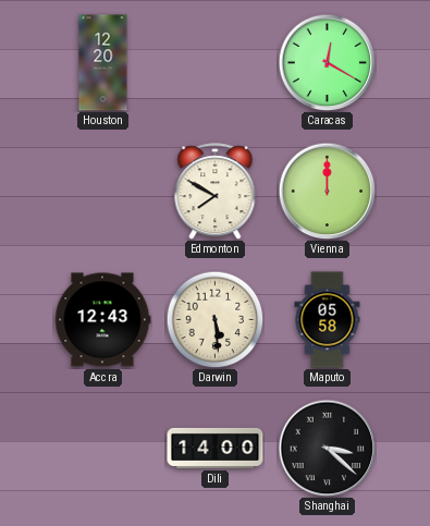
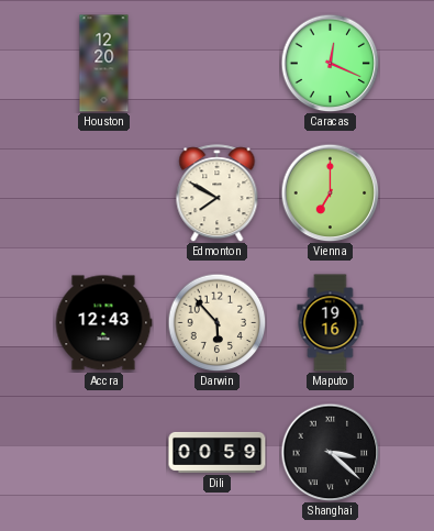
Caracas: 12:20 -> 12:19 (330, 63)
Vienna: 12:00 -> 7:00 (330, 192)
Darwin: 5:29 -> 5:53 (216, 322)
Maputo: 05:58 -> 19:16 (331, 323)
Dili: 14:00 -> 00:59 (218, 452)
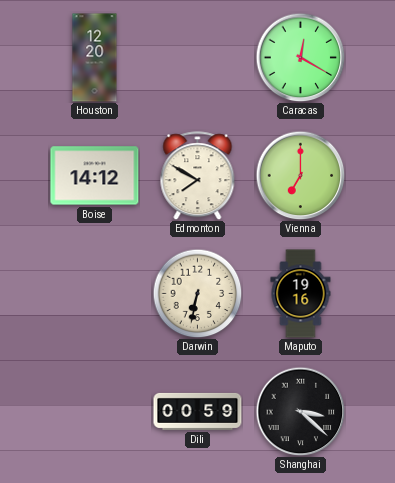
Caracas: 12:19 -> 12:20 (300, 57)
Boise: none -> 14:12 (95, 176)
Accra: 12:43 -> none (103, 323)
Darwin: 5:53 -> 6:32 (197, 293)
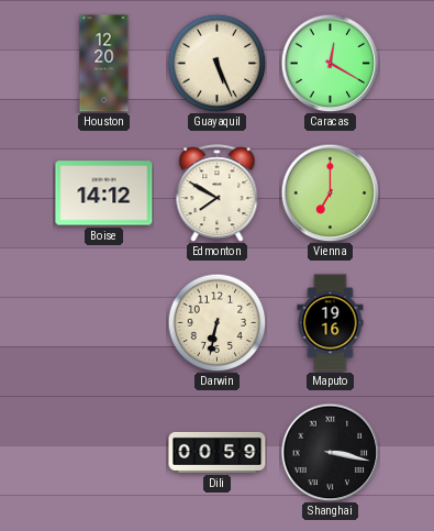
Guayaquil: none -> 5:26 (216, 63)
Shanghai: 3:22 -> 3:17 (330, 452)
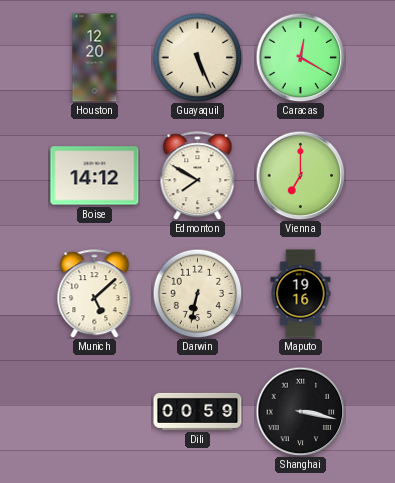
Munich: none -> 5:08 (95, 294)
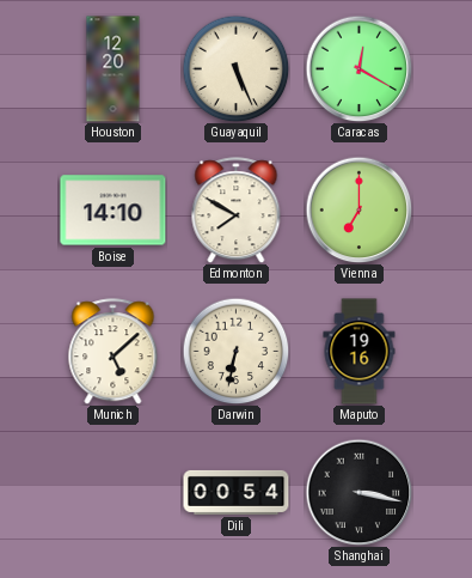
Boise: 14:12 -> 14:10 (114, 211)
Dili: 00:59 -> 00:54 (237, 492)
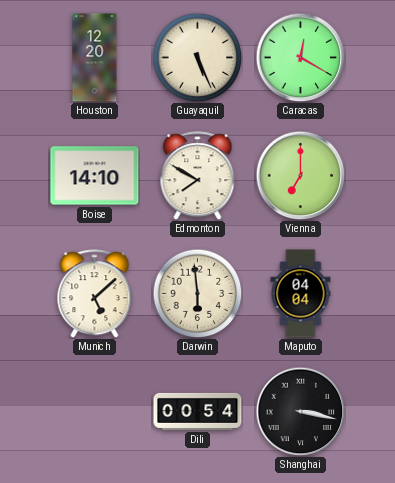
Darwin: 6:32 -> 5:59 (197, 293)
Maputo: 19:16 -> 04:04 (301, 294)
